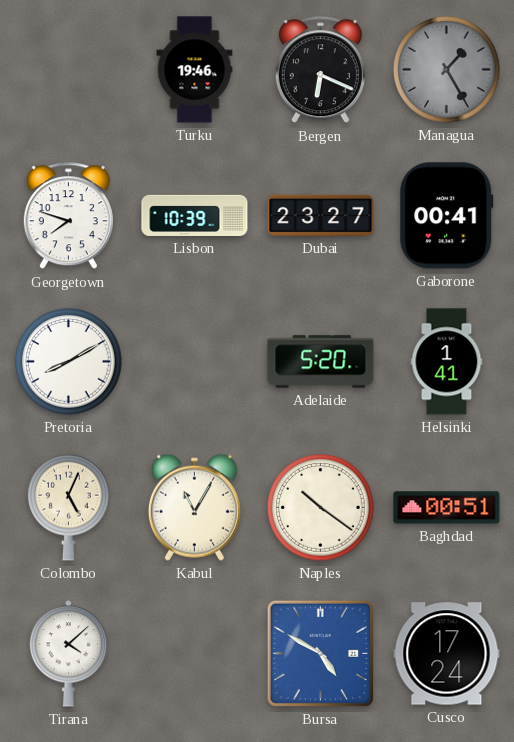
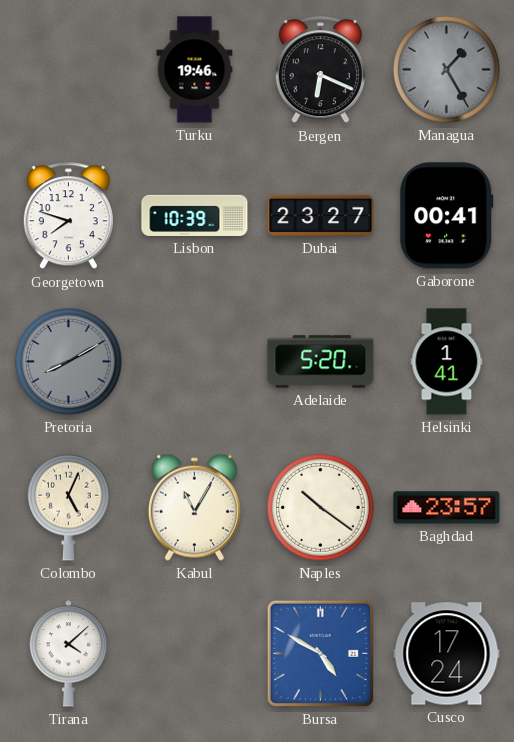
Pretoria dial: white -> grey (69, 362)
Baghdad: 00:51 -> 23:57 (447, 508)
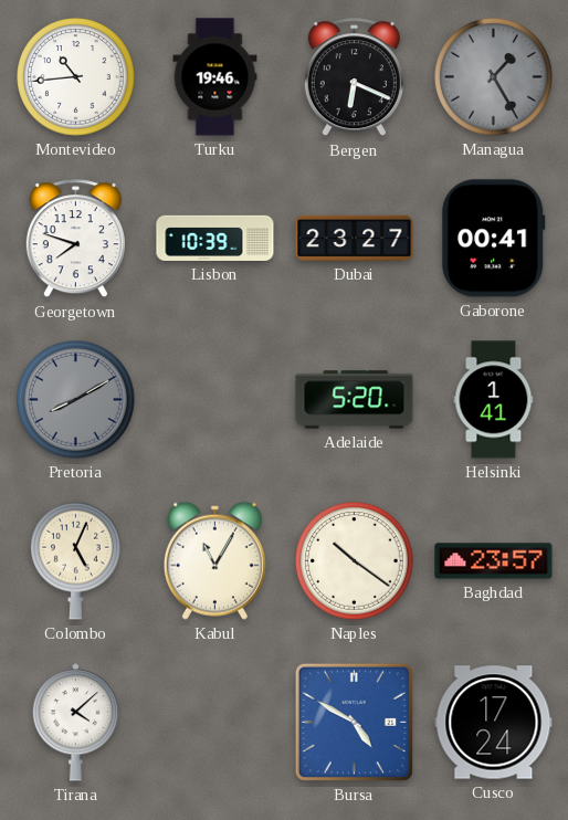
Montevideo: none -> 10:44 (76, 77)
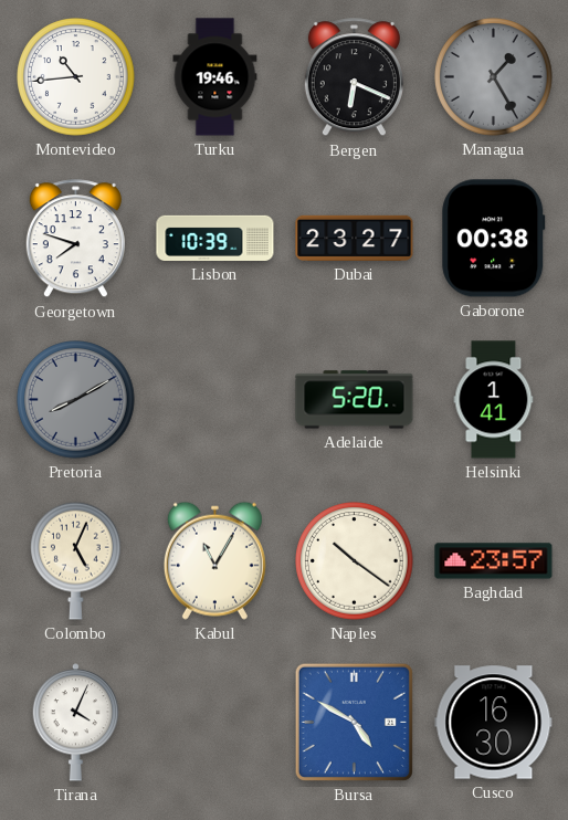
Gaborone: 00:41 -> 00:38 (494, 239)
Tirana: 4:08 -> 4:04 (76, 723)
Cusco: 17:24 -> 16:30 (494, 723)
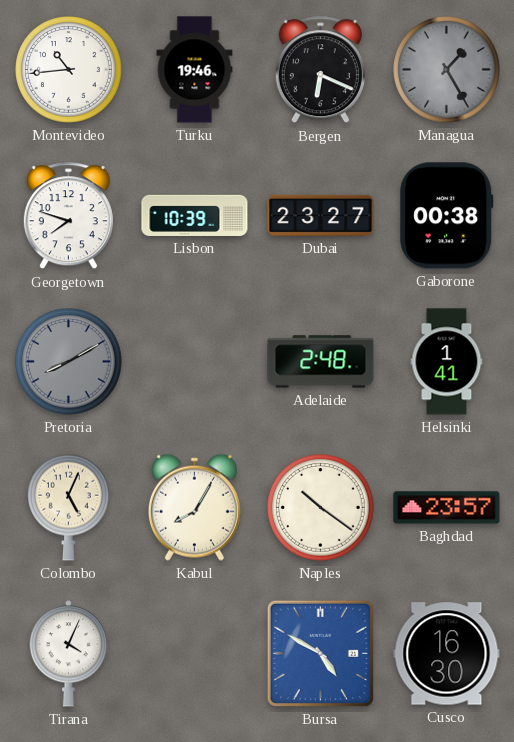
Adelaide: 5:20 -> 2:48 (321, 362)
Kabul: 11:05 -> 8:05 (194, 507)
